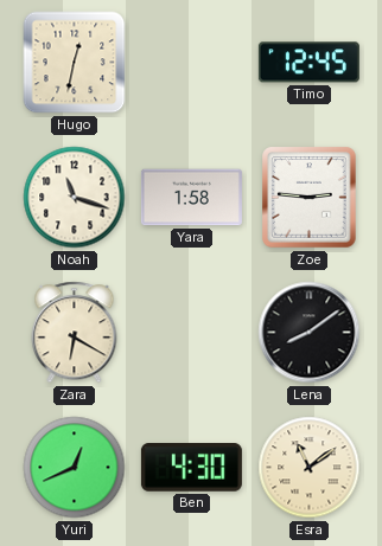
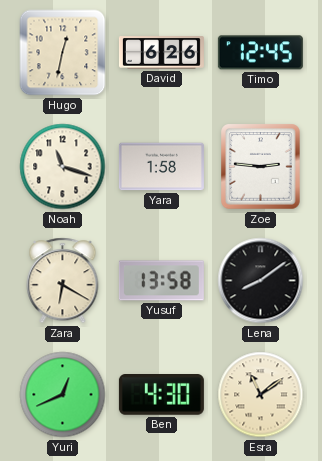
David: none -> 6:26 (161, 53)
Yusuf: none -> 13:58 (161, 281)
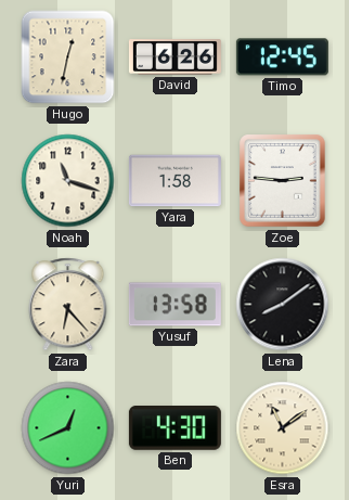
Zara: 6:20 -> 6:23 (68, 305)
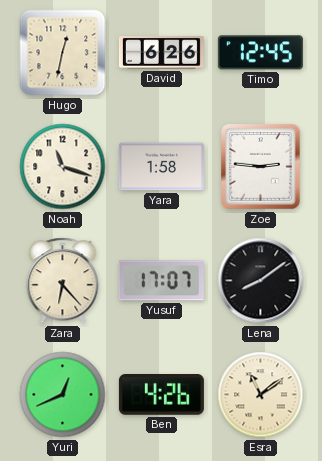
Yusuf: 13:58 -> 17:07 (161, 281)
Ben: 4:30 -> 4:26 (161, 395)
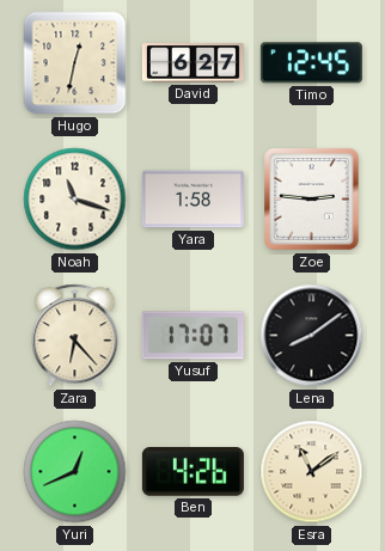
David: 6:26 -> 6:27 (192, 63)
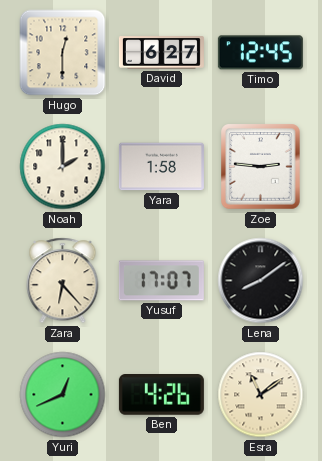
Hugo: 12:32 -> 12:30 (63, 53)
Noah: 11:18 -> 2:00 (63, 167)
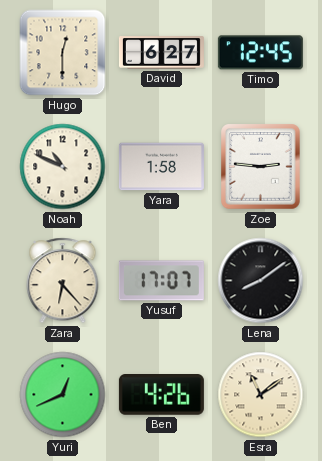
Noah: 2:00 -> 10:49 (63, 167)
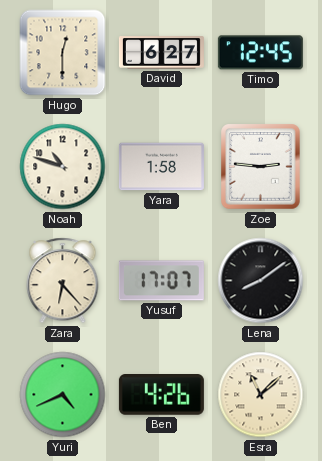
Noah: 10:49 -> 10:48 (63, 167)
Yuri: 12:41 -> 4:41 (63, 395)
Esra: 11:09 -> 11:08 (261, 395)
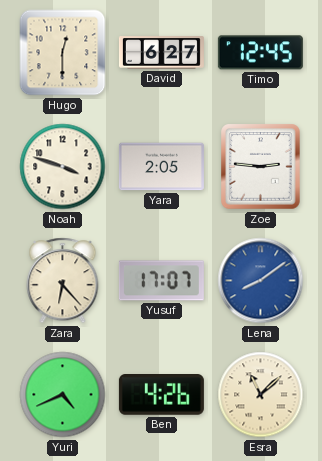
Noah: 10:48 -> 3:48 (63, 167)
Yara: 1:58 -> 2:05 (161, 167)
Lena dial: black -> blue (261, 281)
